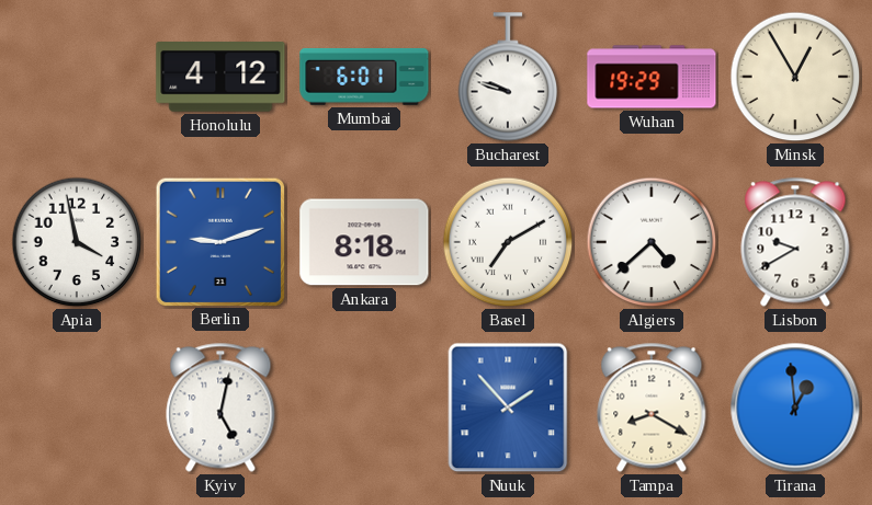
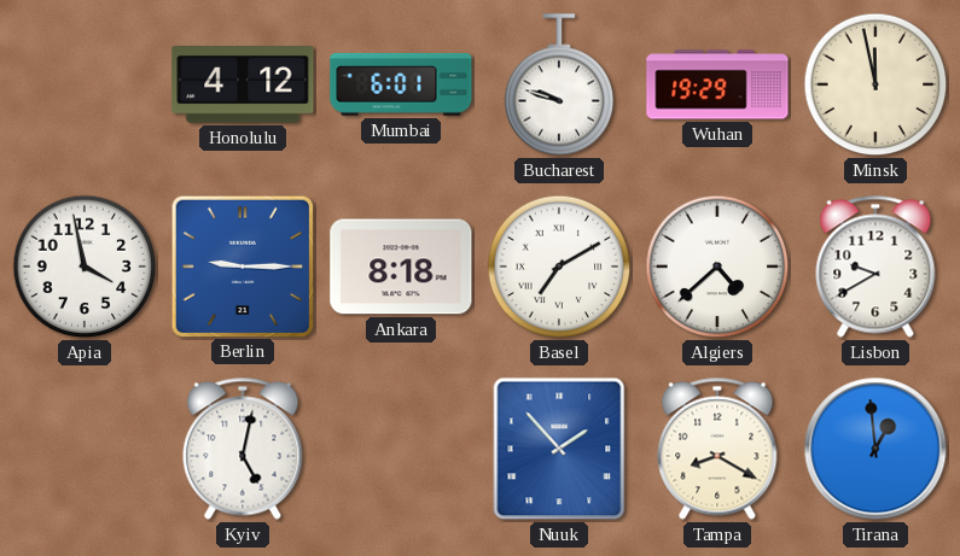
Minsk: 12:55 -> 11:58 (875, 84)
Berlin: 9:12 -> 9:15 (242, 265)
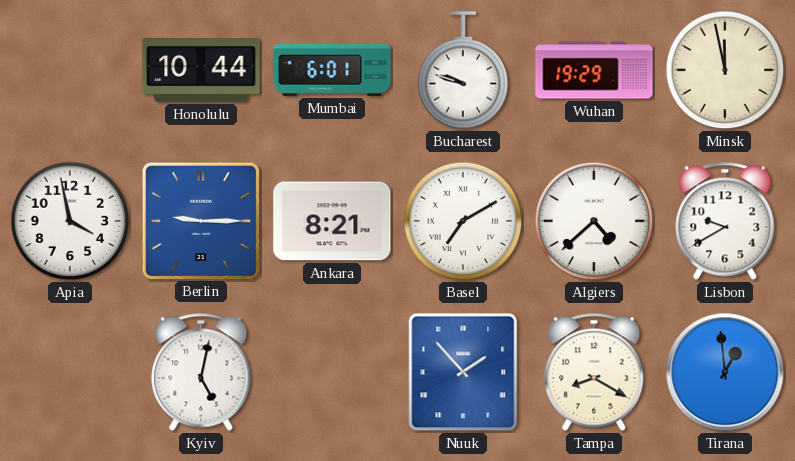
Honolulu: 4:12 -> 10:44 (201, 71)
Ankara: 8:18 -> 8:21 (332, 221)
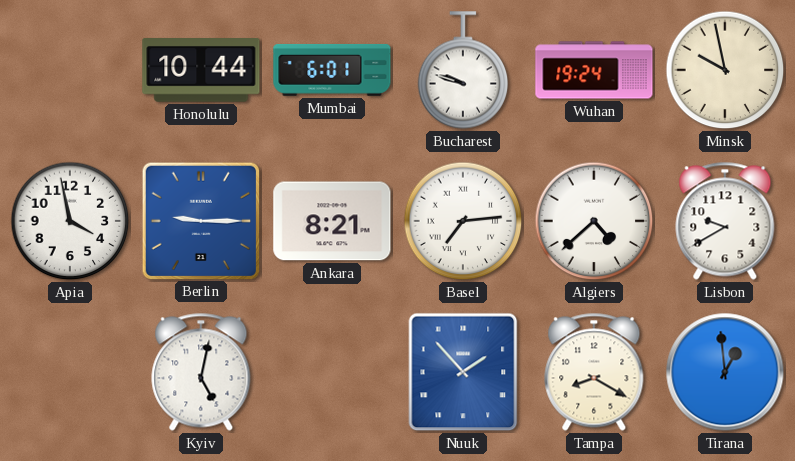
Wuhan: 19:29 -> 19:24 (594, 70)
Minsk: 11:58 -> 9:58 (725, 70)
Basel: 7:10 -> 7:14 (463, 221)
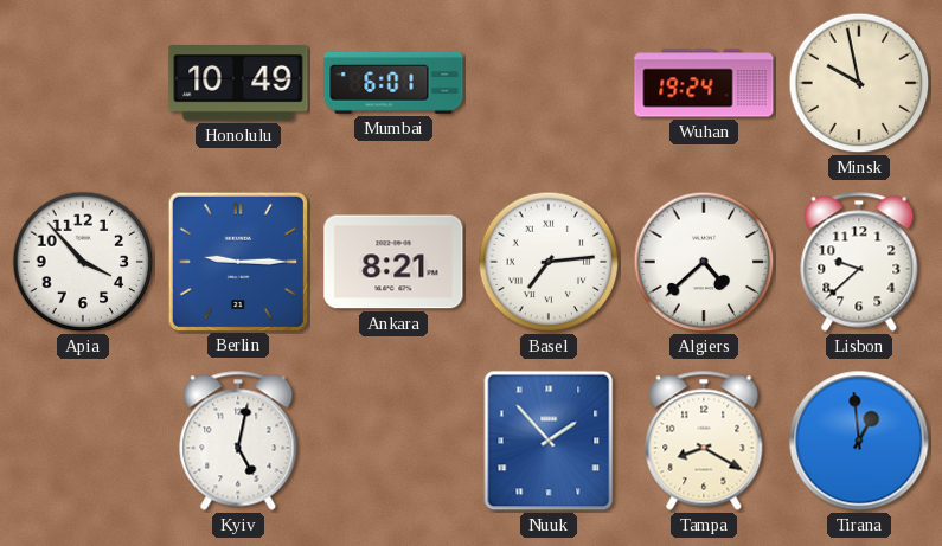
Honolulu: 10:44 -> 10:49 (238, 84)
Bucharest: 9:48 -> none (463, 70)
Apia: 3:58 -> 3:53 (83, 262)
Lisbon: 9:40 -> 9:38 (859, 262)
